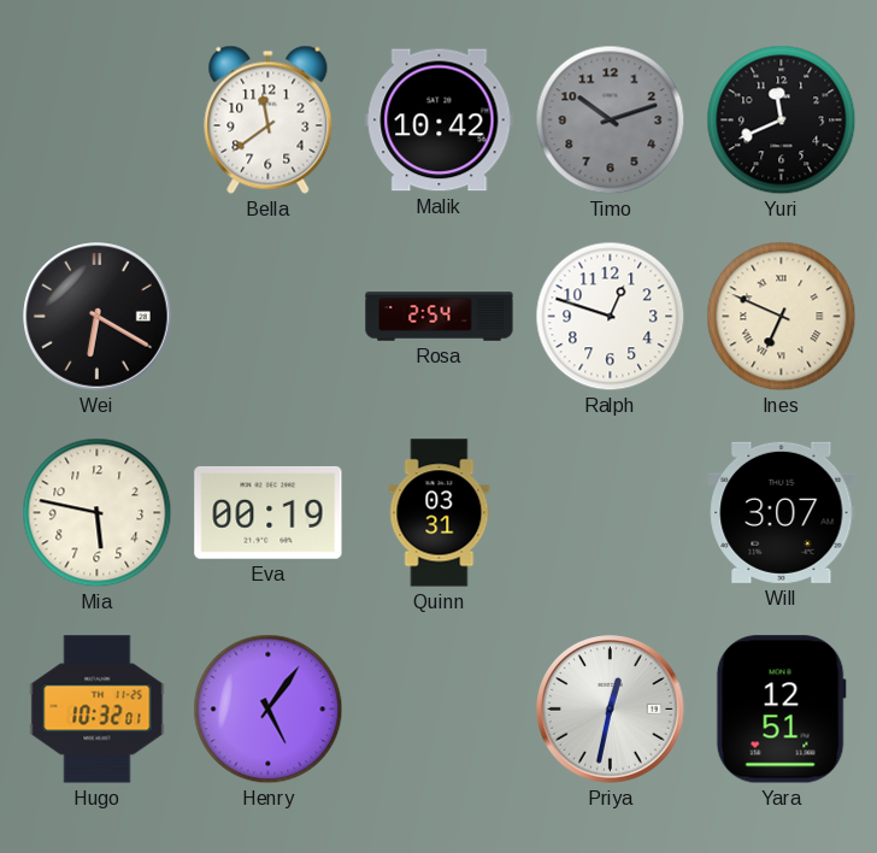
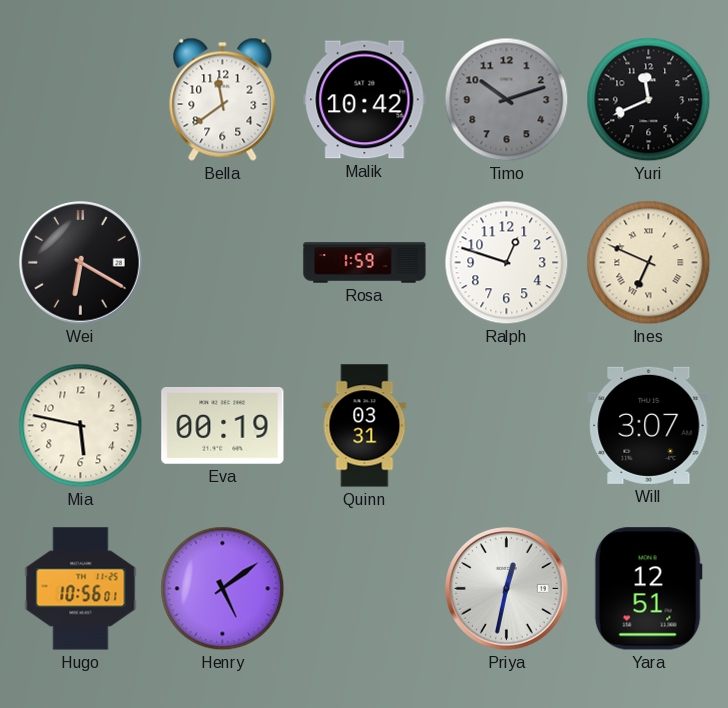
Rosa: 2:54 -> 1:59 (365, 263)
Hugo: 10:32 -> 10:56 (81, 589)
Henry: 5:06 -> 5:09 (223, 589)
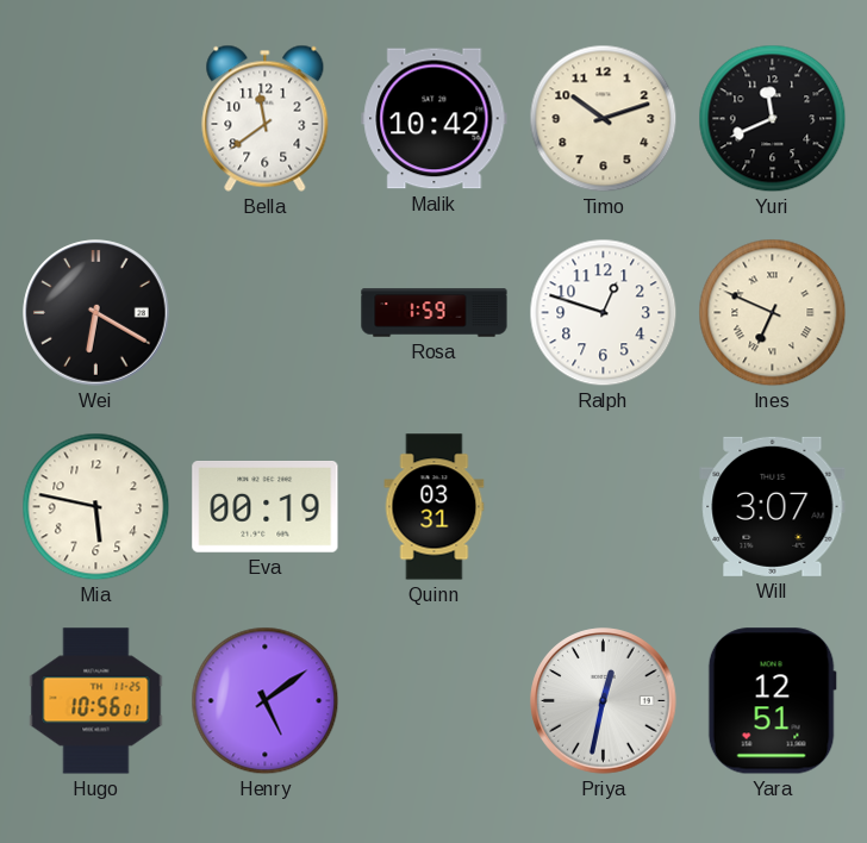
Timo dial: grey -> cream (604, 119)
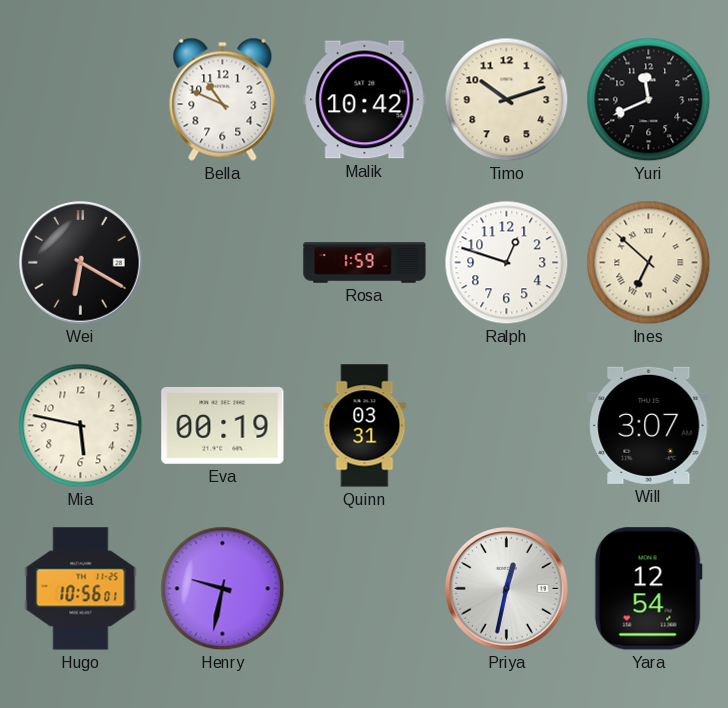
Bella: 11:39 -> 10:49 (223, 99)
Ines: 6:49 -> 6:52 (649, 263)
Henry: 5:09 -> 9:32 (223, 589)
Yara: 12:51 -> 12:54 (648, 589)
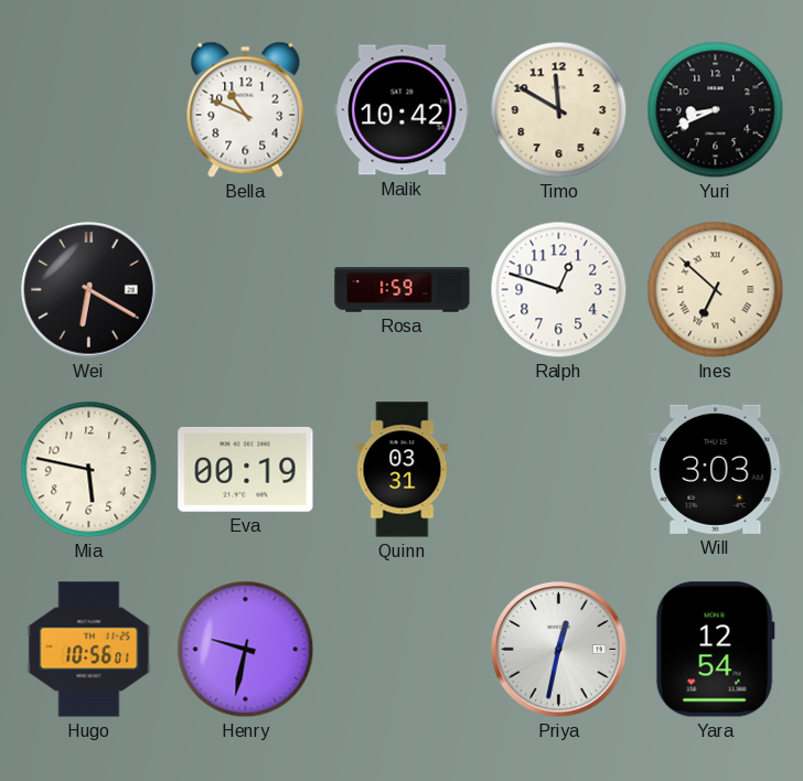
Timo: 10:12 -> 11:50 (559, 110)
Yuri: 11:41 -> 8:41 (716, 110)
Will: 3:07 -> 3:03 (716, 469)
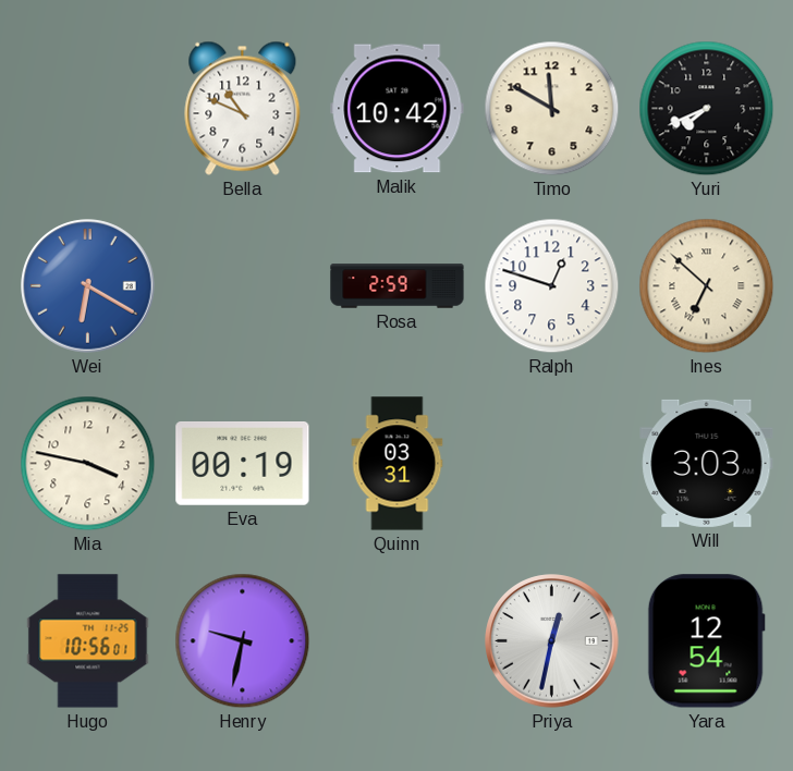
Yuri: 8:41 -> 7:41 (707, 109)
Wei dial: black -> blue (88, 286)
Rosa: 1:59 -> 2:59 (398, 286)
Mia: 5:47 -> 3:47 (88, 464)
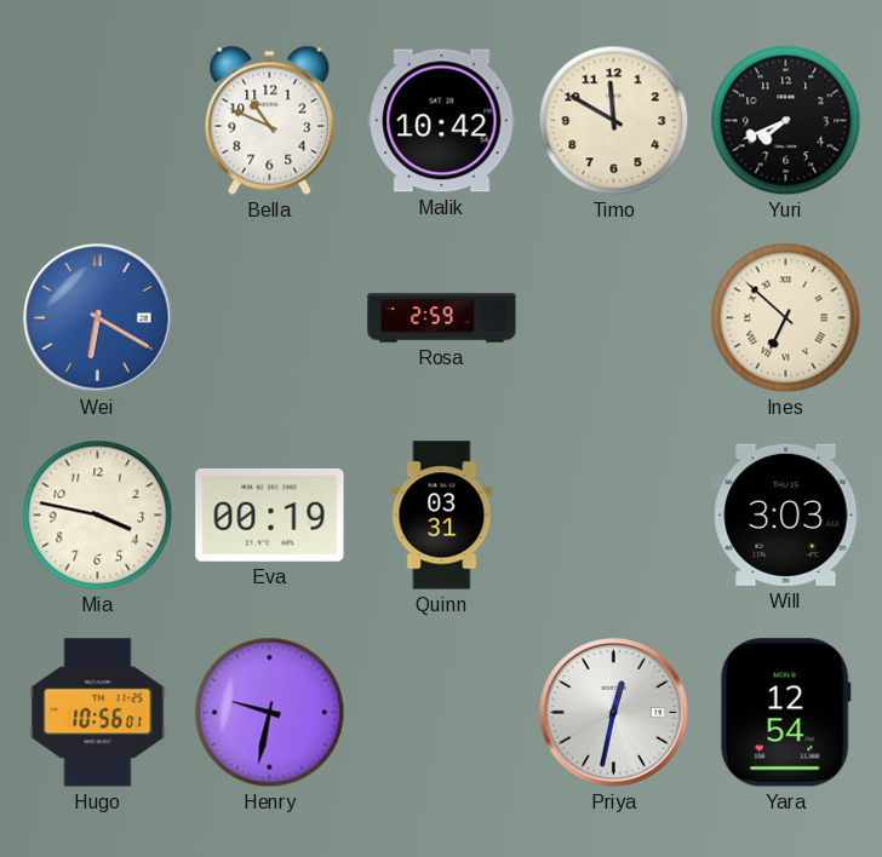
Ralph: 12:48 -> none (552, 286)
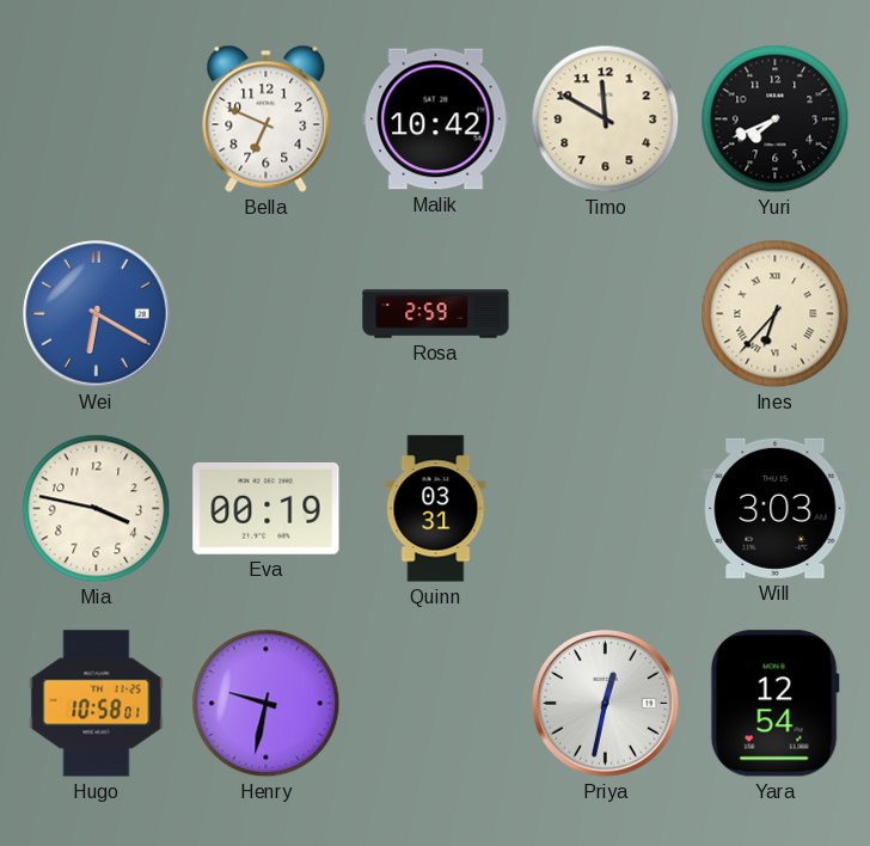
Bella: 10:49 -> 6:49 (266, 118)
Ines: 6:52 -> 6:37 (776, 314)
Hugo: 10:56 -> 10:58 (97, 704)
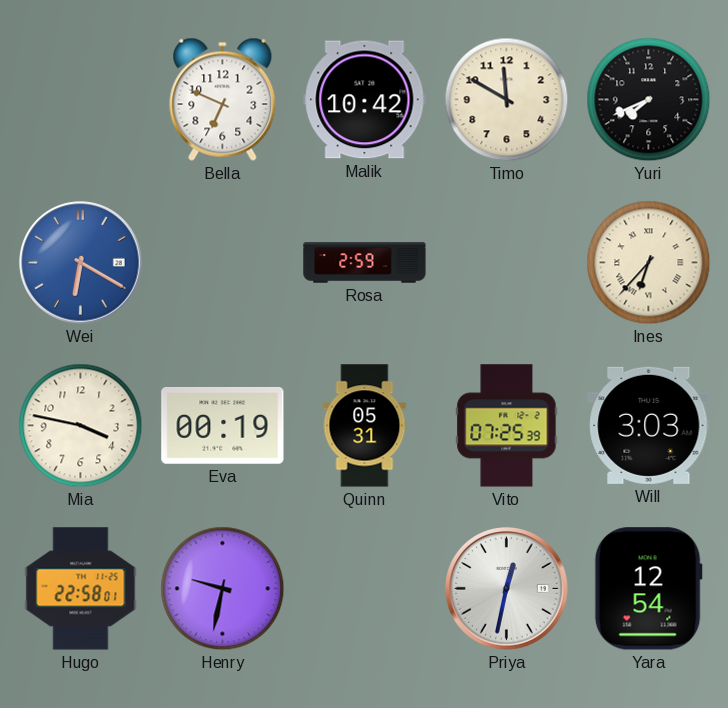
Quinn: 03:31 -> 05:31 (365, 426)
Vito: none -> 07:25 (507, 426)
Hugo: 10:58 -> 22:58 (81, 589)
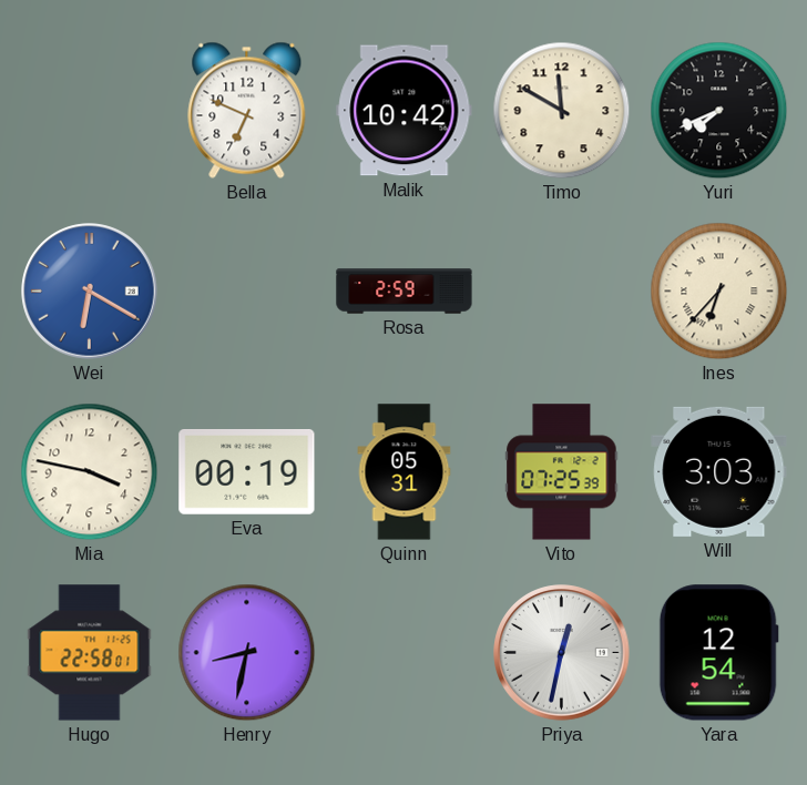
Henry: 9:32 -> 8:32 (247, 653)
